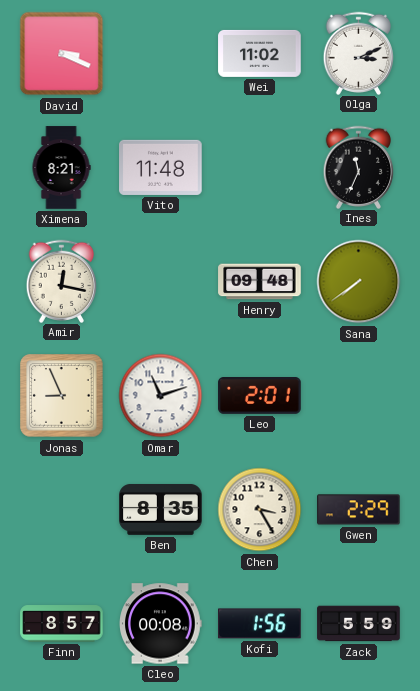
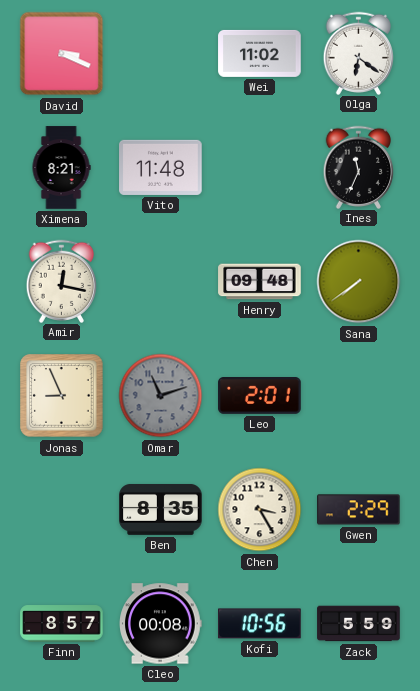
Olga: 3:11 -> 6:21 (359, 53)
Omar dial: white -> grey (161, 396)
Kofi: 1:56 -> 10:56 (260, 624)
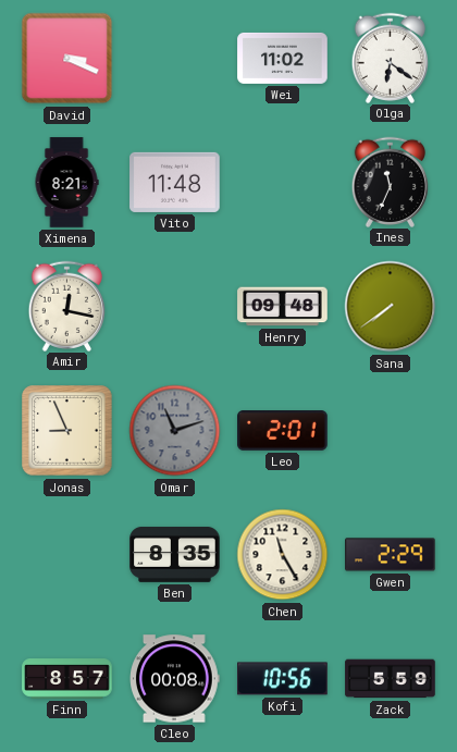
Chen: 3:25 -> 11:25 (283, 555)
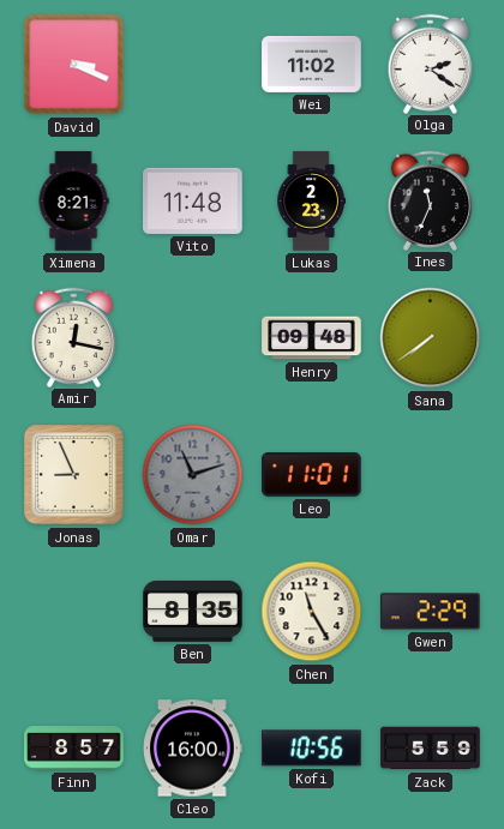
Olga: 6:21 -> 2:21 (431, 64)
Lukas: none -> 2:23 (311, 202)
Leo: 2:01 -> 11:01 (312, 475)
Cleo: 00:08 -> 16:00 (193, 749)
